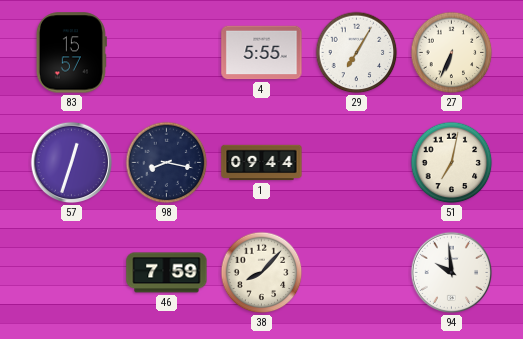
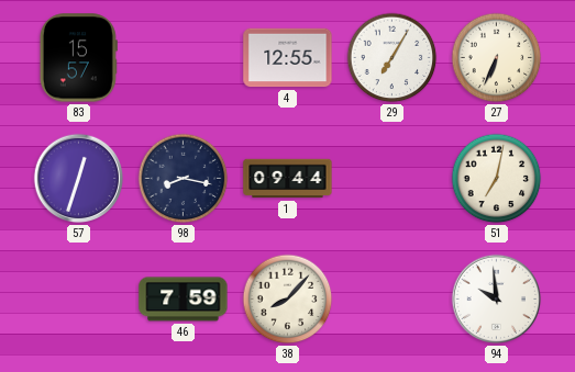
4: 5:55 -> 12:55 (288, 58)
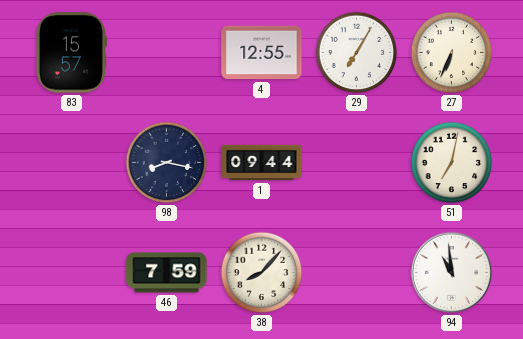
57: 12:33 -> none (79, 179)
94: 9:59 -> 10:59 (452, 273)
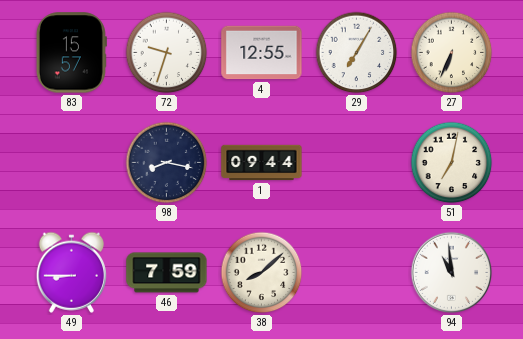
72: none -> 9:33 (167, 53)
49: none -> 8:45 (71, 272)
38: 8:07 -> 8:08 (262, 273)
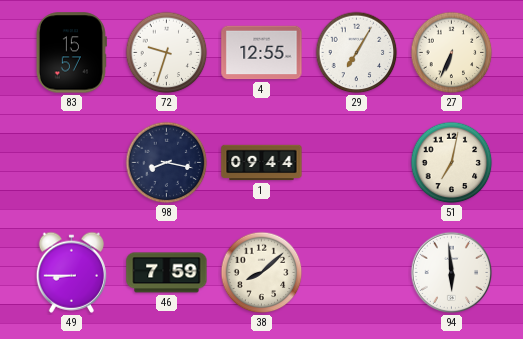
94: 10:59 -> 5:59 (452, 273)
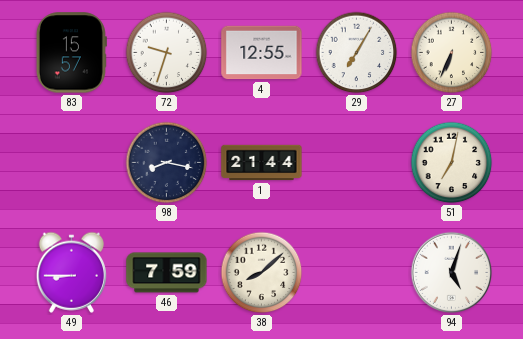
1: 09:44 -> 21:44 (262, 163)
94: 5:59 -> 5:03 (452, 273)
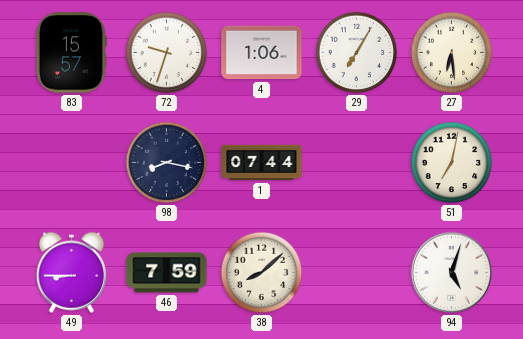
4: 12:55 -> 1:06 (262, 53)
27: 6:34 -> 6:29 (452, 53)
1: 21:44 -> 07:44 (262, 163)
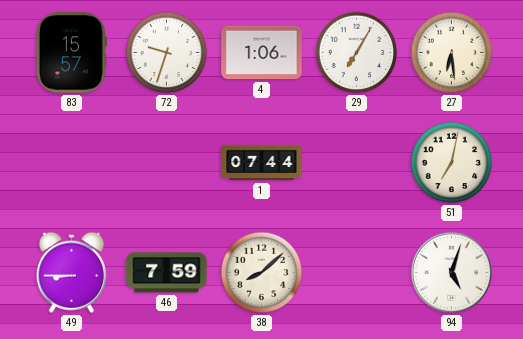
98: 8:17 -> none (167, 163)
